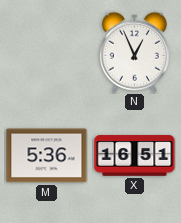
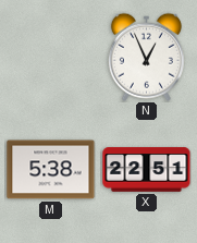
M: 5:36 -> 5:38 (51, 170)
X: 16:51 -> 22:51 (147, 170)
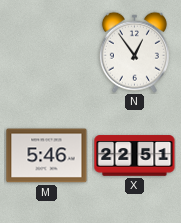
N: 12:56 -> 12:54 (134, 52)
M: 5:38 -> 5:46 (47, 156)
